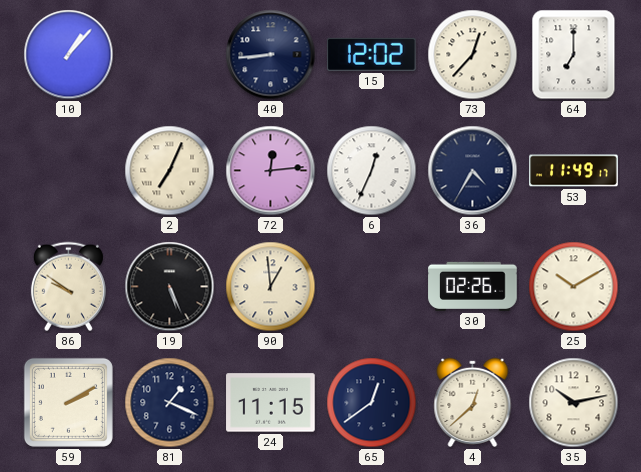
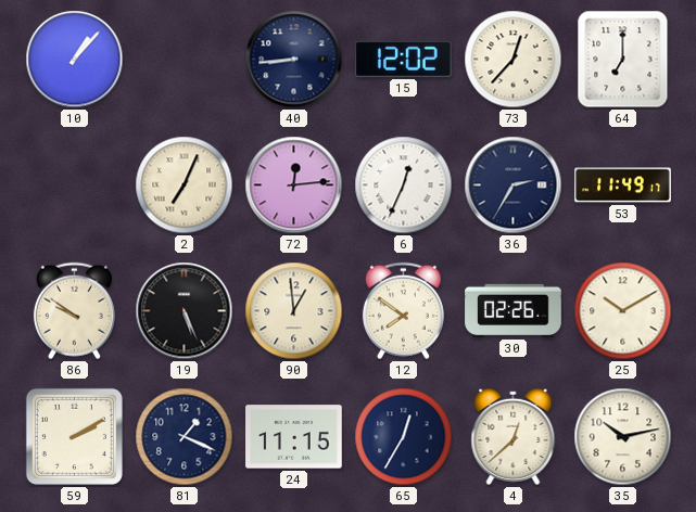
36: 4:35 -> 2:35 (514, 185)
12: none -> 7:51 (403, 311)
65: 12:39 -> 12:35 (404, 437)
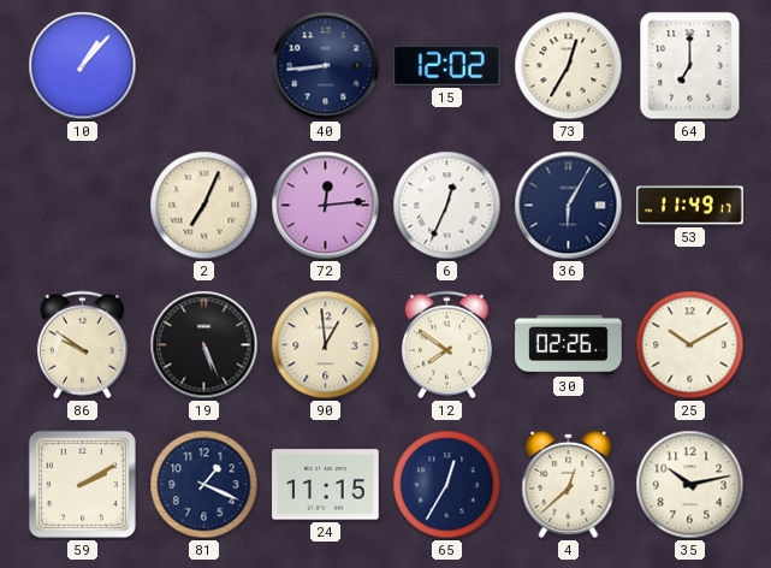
73: 12:37 -> 12:35 (569, 66)
36: 2:35 -> 6:05 (569, 206)
